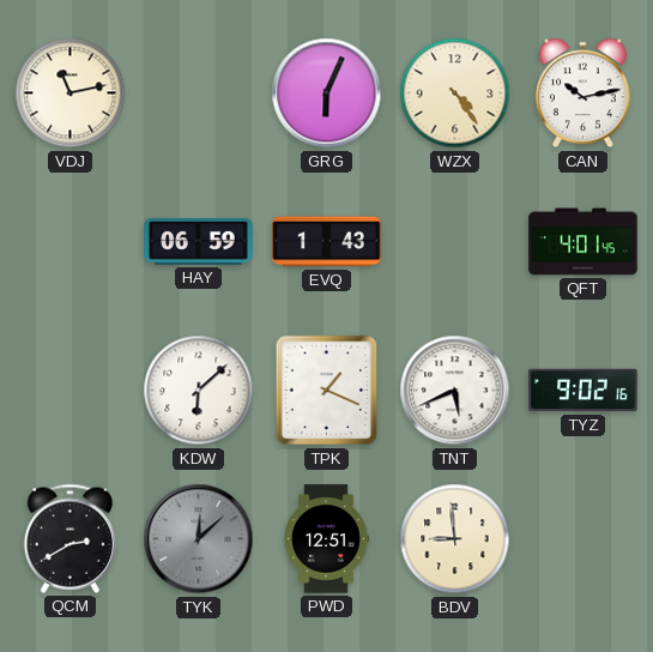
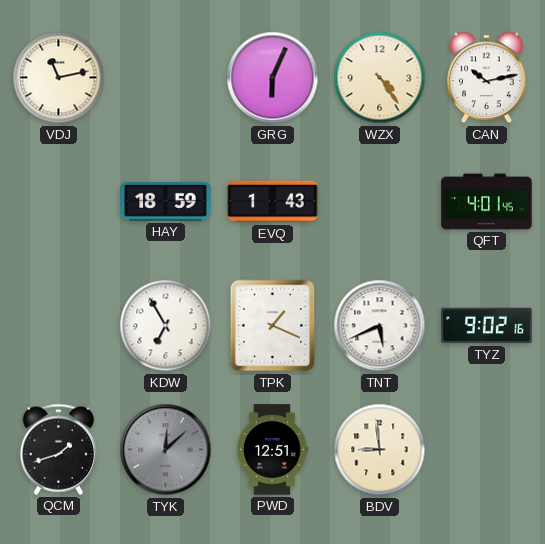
HAY: 06:59 -> 18:59 (166, 202)
KDW: 6:08 -> 6:55 (166, 326)
QCM: 2:40 -> 1:42 (58, 449)
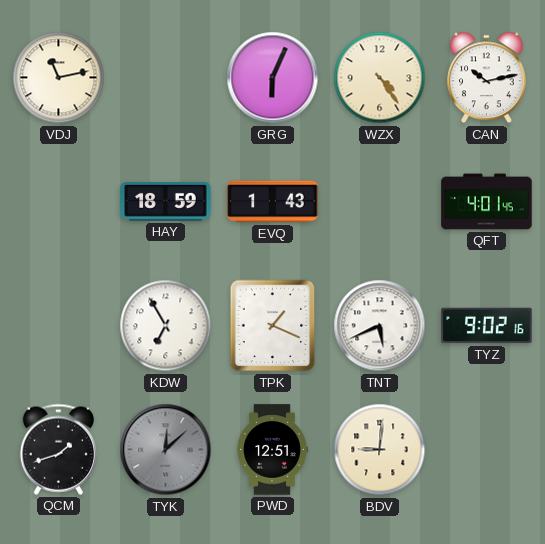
BDV: 8:59 -> 9:01 (380, 450)
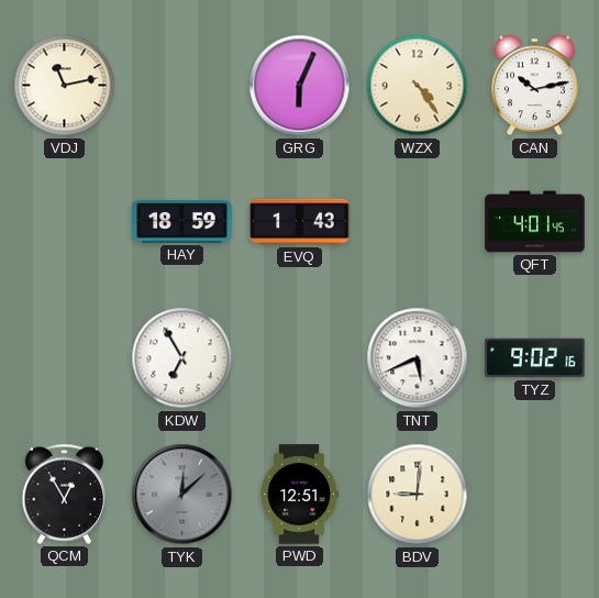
TPK: 1:19 -> none (273, 326)
QCM: 1:42 -> 12:55 (64, 494)
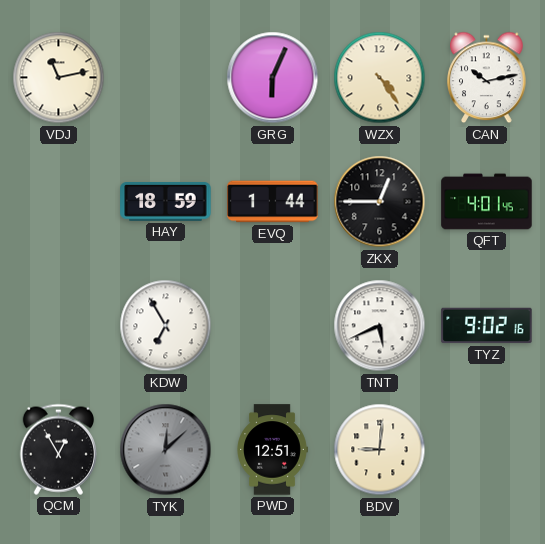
EVQ: 1:43 -> 1:44 (273, 202)
ZKX: none -> 12:45 (380, 202)
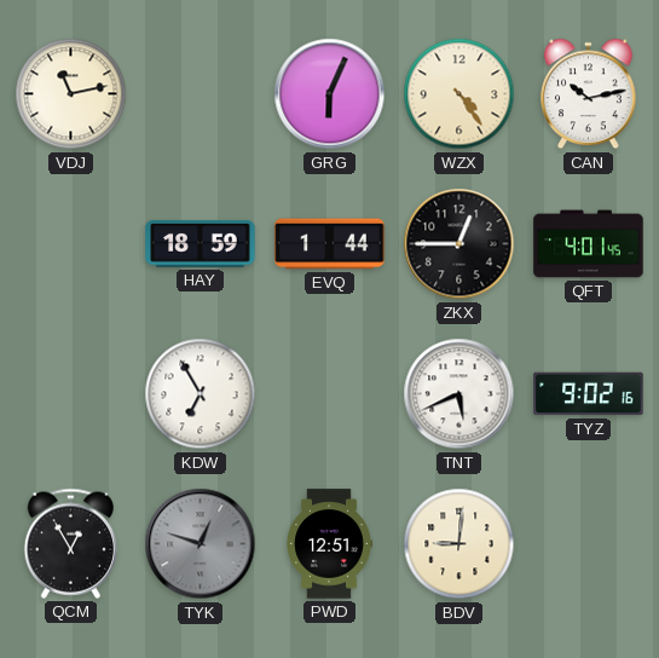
TYK: 12:08 -> 12:48 (201, 544)
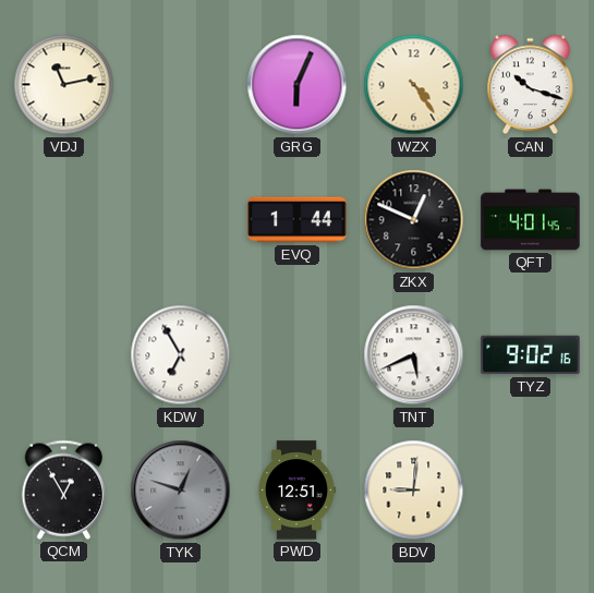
CAN: 10:13 -> 10:18 (531, 85)
HAY: 18:59 -> none (201, 244)
ZKX: 12:45 -> 12:49 (414, 220)
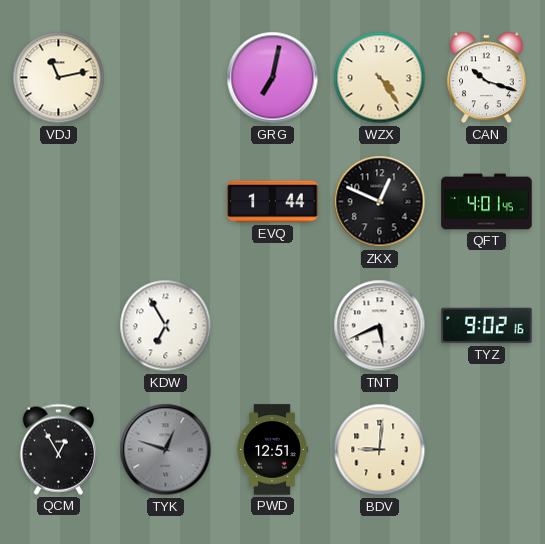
GRG: 6:04 -> 7:02 (273, 78)
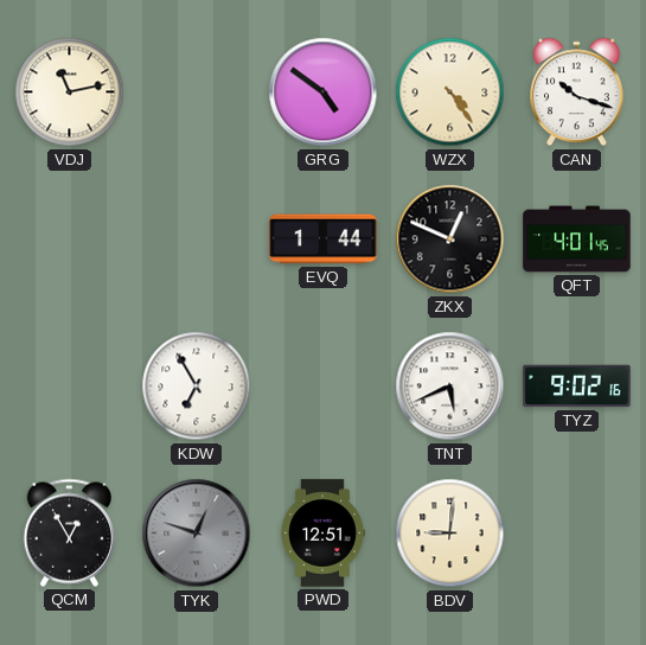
GRG: 7:02 -> 4:51 (324, 92)
